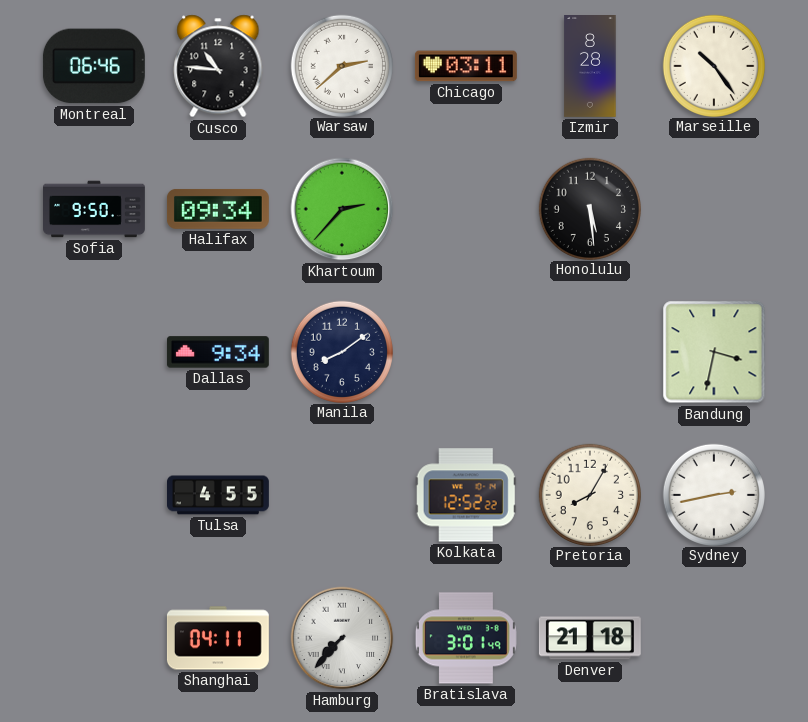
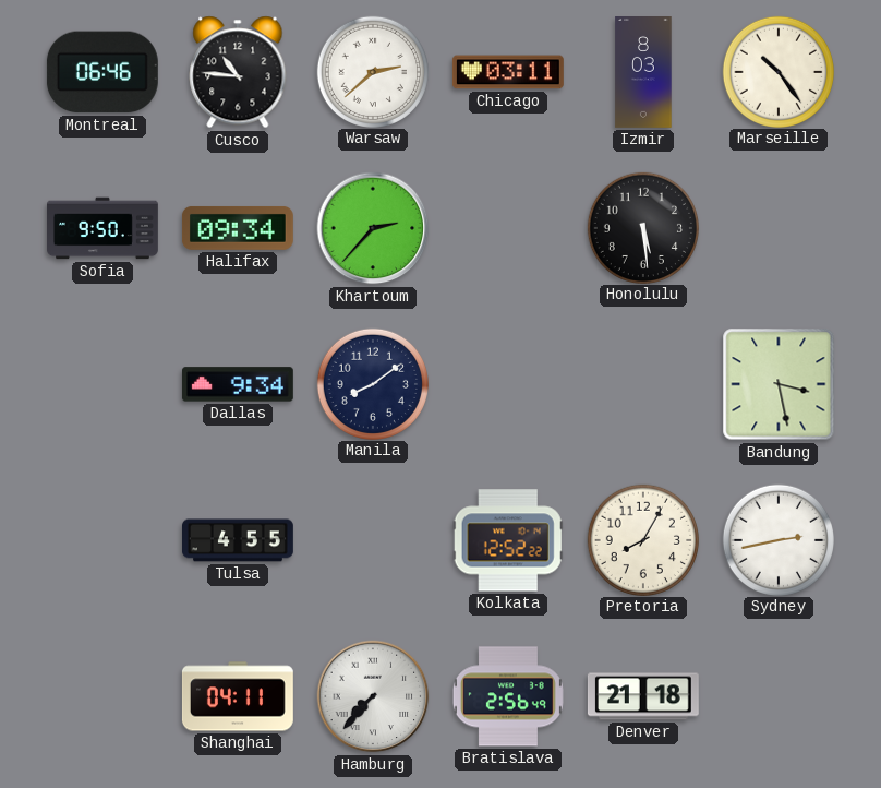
Izmir: 8:28 -> 8:03 (643, 73)
Bandung: 3:32 -> 3:28 (779, 384)
Bratislava: 3:01 -> 2:56 (508, 696)
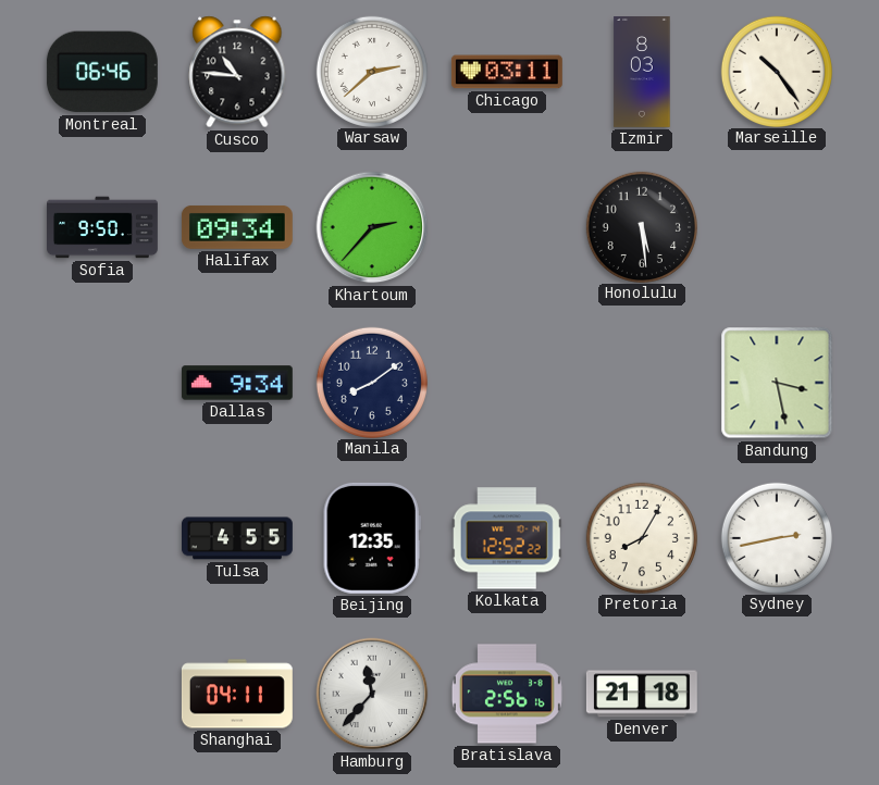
Beijing: none -> 12:35 (372, 538)
Hamburg: 7:37 -> 11:37 (372, 694)
Bratislava: 2:56:49 -> 2:56:16 (507, 694)
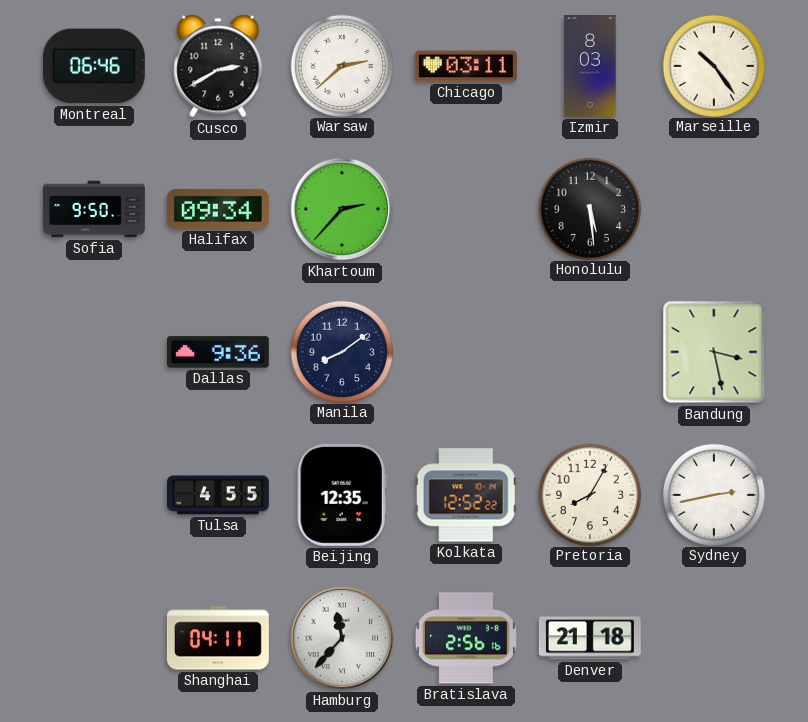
Cusco: 10:46 -> 2:40 (218, 66)
Dallas: 9:34 -> 9:36 (218, 352)
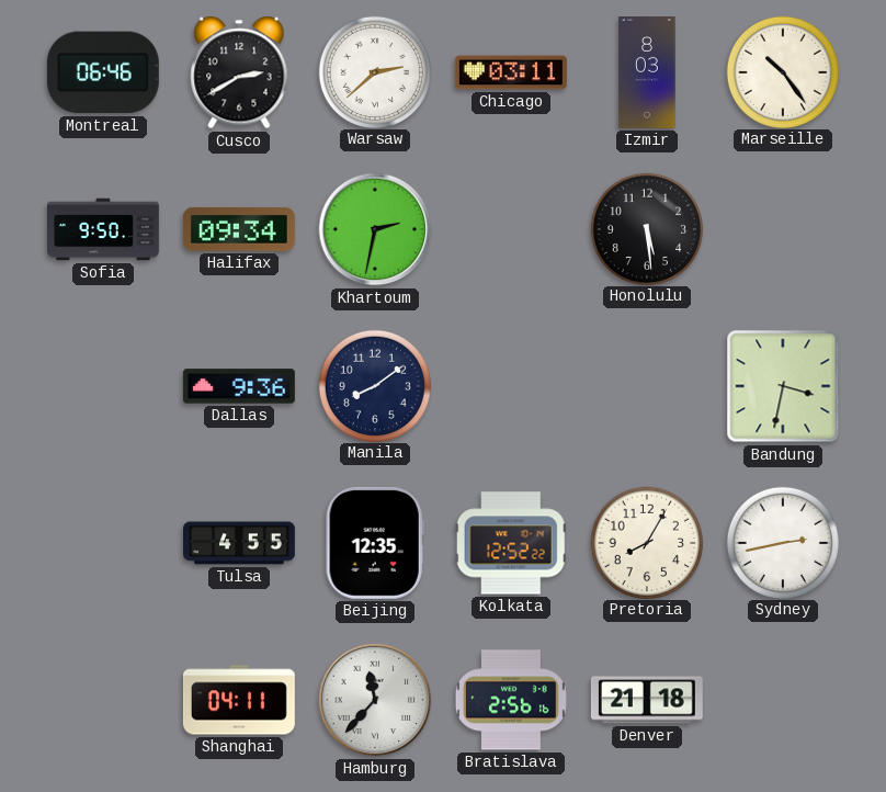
Khartoum: 2:37 -> 2:32 (375, 229)
Bandung: 3:28 -> 3:32 (783, 386)
